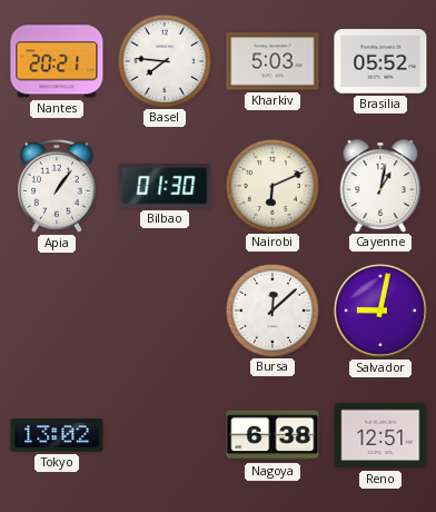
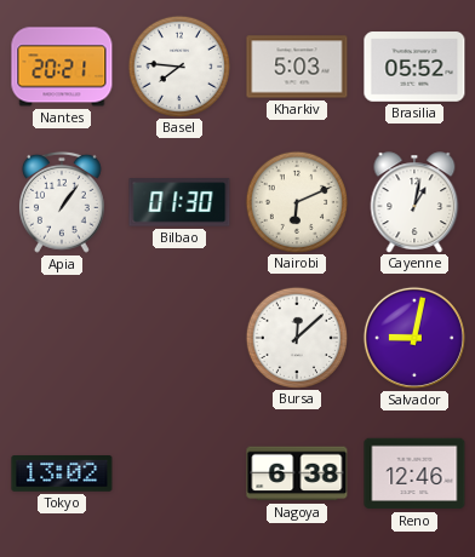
Reno: 12:51 -> 12:46 (414, 473)
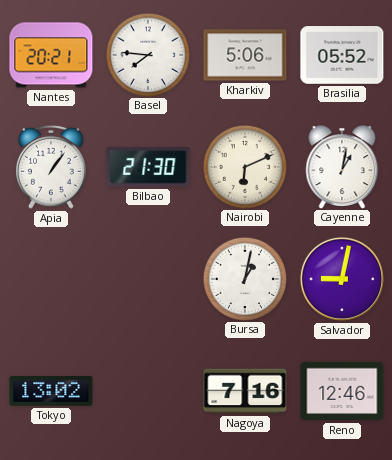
Kharkiv: 5:03 -> 5:06 (245, 55)
Bilbao: 01:30 -> 21:30 (148, 167)
Bursa: 12:08 -> 1:02 (244, 278)
Nagoya: 6:38 -> 7:16 (245, 391)
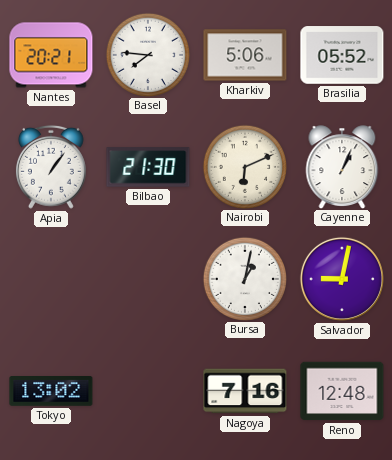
Cayenne: 1:02 -> 1:04 (342, 167)
Reno: 12:46 -> 12:48 (342, 391)
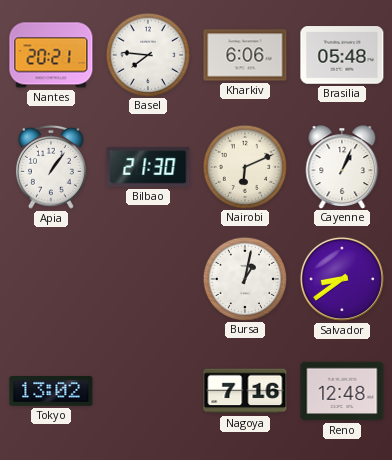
Kharkiv: 5:06 -> 6:06 (245, 55)
Brasilia: 05:52 -> 05:48 (342, 55)
Salvador: 9:02 -> 8:39 (342, 279)
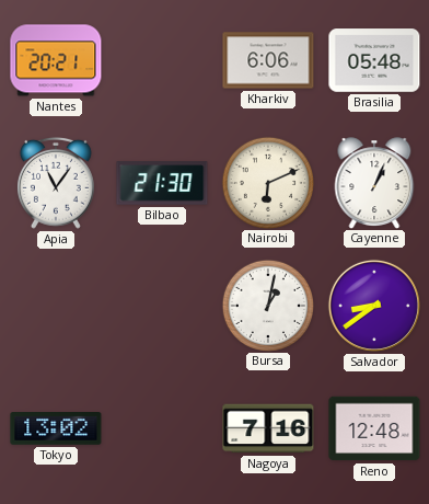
Basel: 7:46 -> none (147, 54)
Apia: 1:06 -> 11:06 (56, 183)
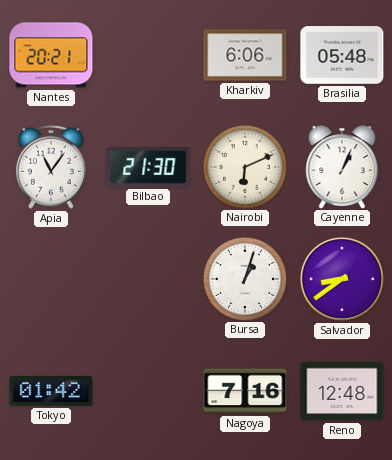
Bursa: 1:02 -> 1:03 (244, 278)
Tokyo: 13:02 -> 01:42 (51, 392)
